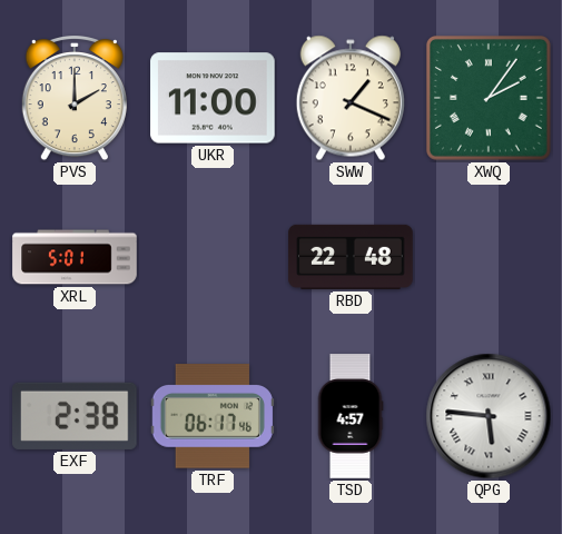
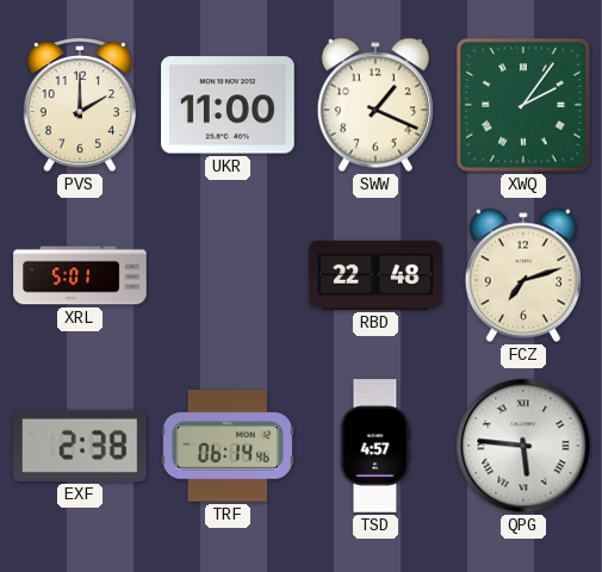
FCZ: none -> 7:12 (523, 275)
TRF: 06:17 -> 06:14 (228, 446)
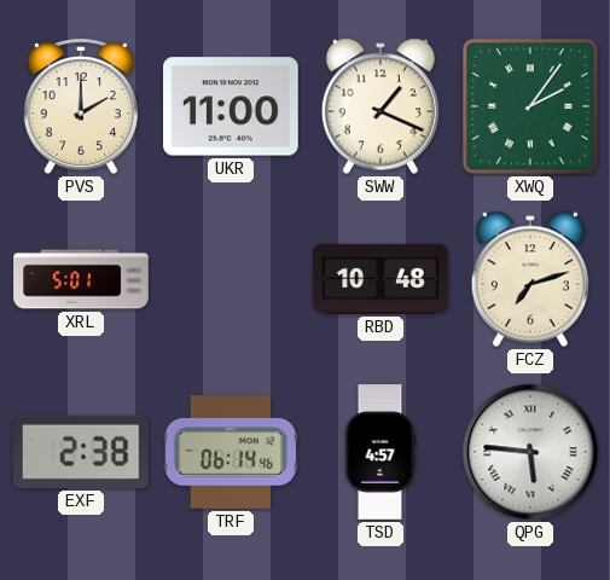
RBD: 22:48 -> 10:48 (380, 279)
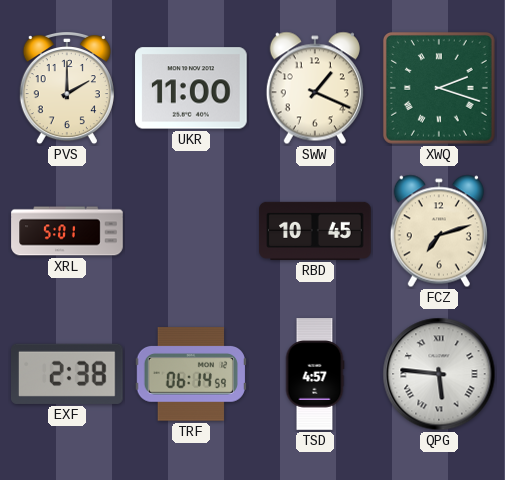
XWQ: 2:06 -> 2:18 (439, 88)
RBD: 10:48 -> 10:45 (315, 231)
TRF: 06:14:46 -> 06:14:59 (191, 374)
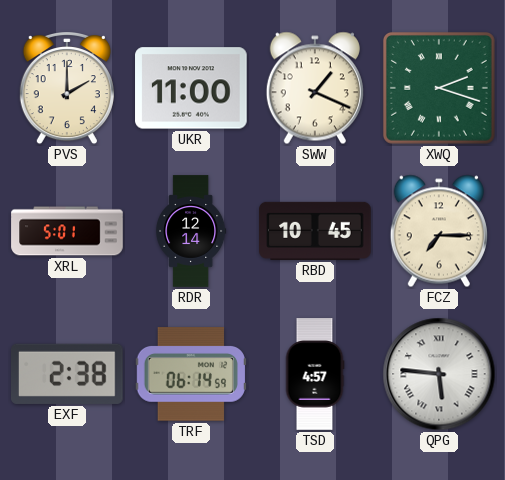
RDR: none -> 12:14 (191, 231)
FCZ: 7:12 -> 7:15 (439, 231)
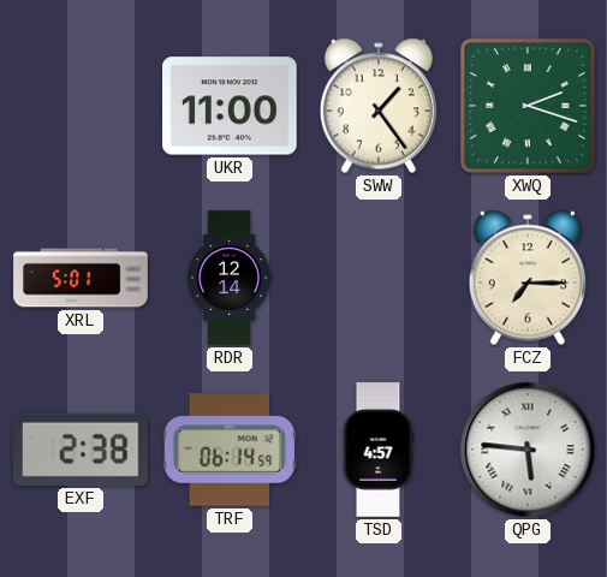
PVS: 2:00 -> none (67, 88)
SWW: 1:19 -> 1:24 (379, 106)
RBD: 10:45 -> none (315, 231)
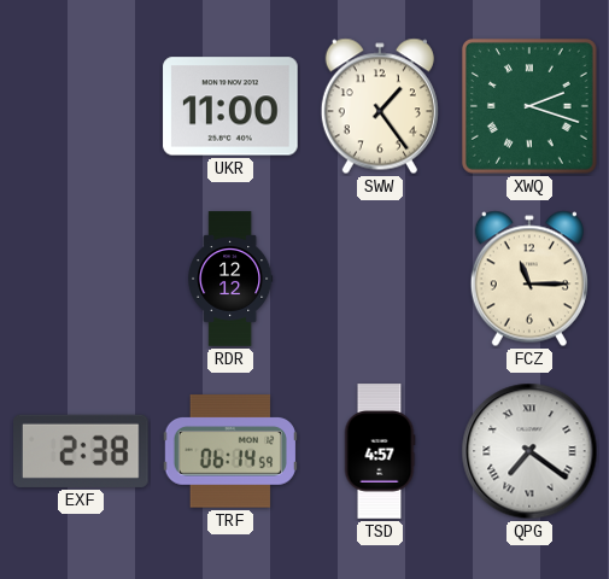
XRL: 5:01 -> none (81, 278)
RDR: 12:14 -> 12:12 (230, 279)
FCZ: 7:15 -> 11:15 (529, 279)
QPG: 5:46 -> 7:21 (529, 451)
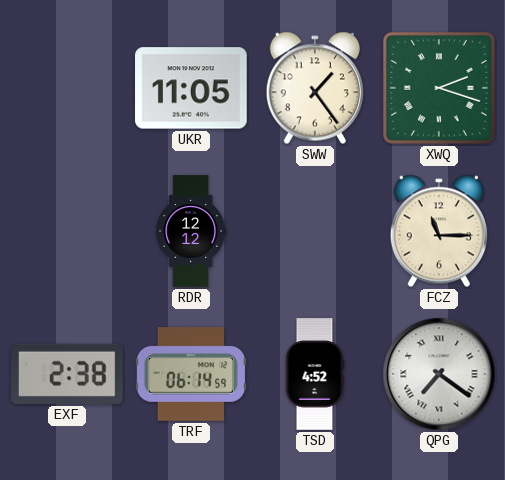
UKR: 11:00 -> 11:05 (191, 88)
TSD: 4:57 -> 4:52 (315, 374)
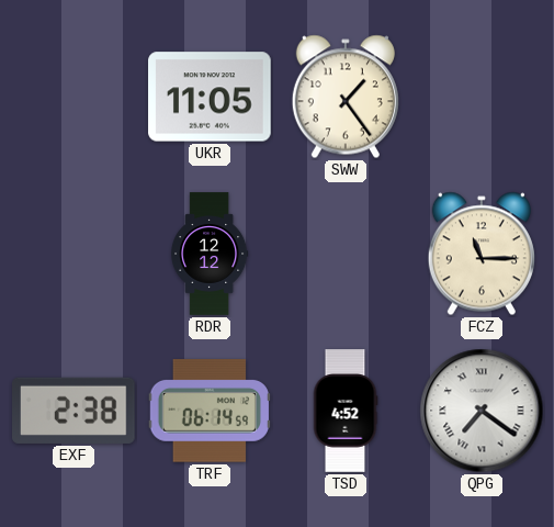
XWQ: 2:18 -> none (439, 88)
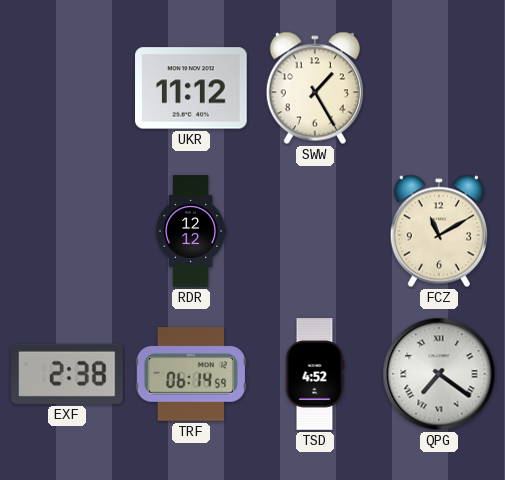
UKR: 11:05 -> 11:12 (191, 88)
SWW: 1:24 -> 1:25 (315, 88)
FCZ: 11:15 -> 11:10 (439, 231)
